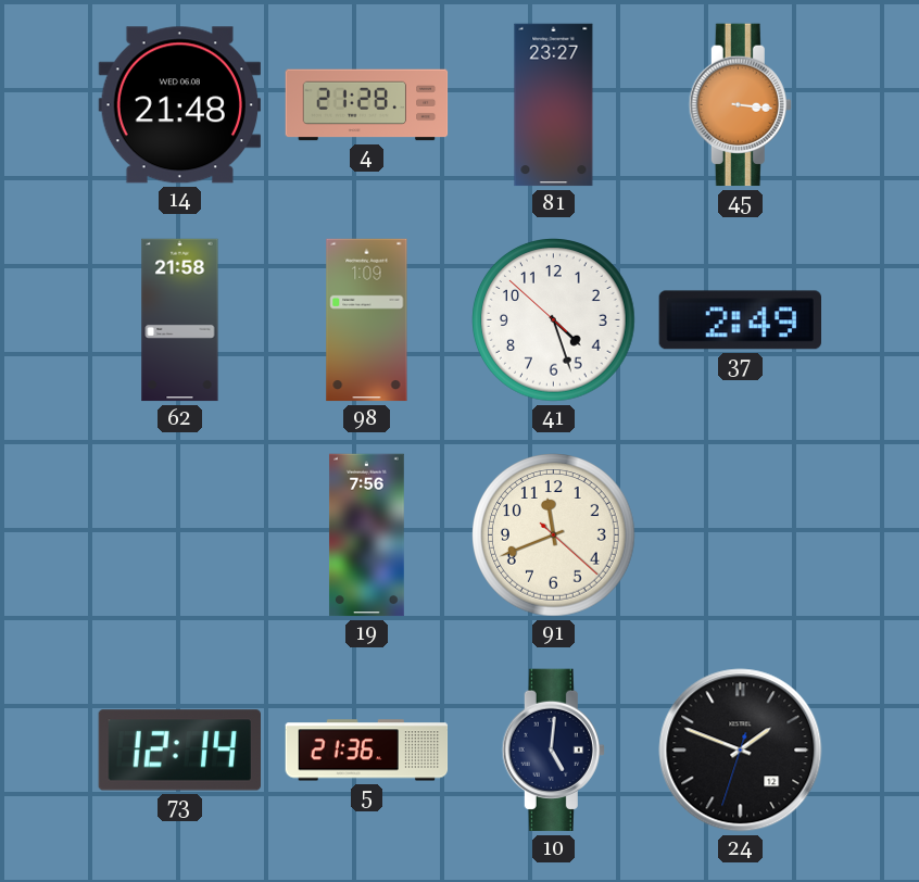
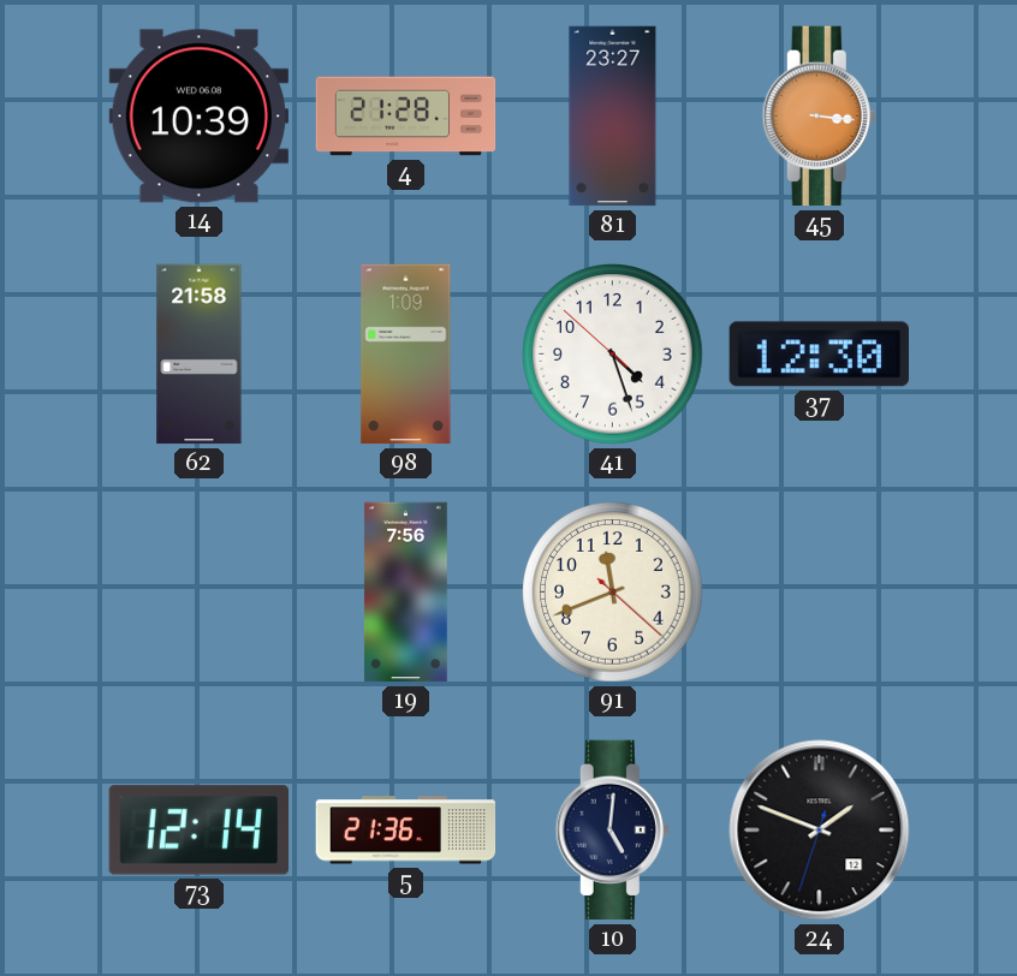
14: 21:48 -> 10:39 (198, 117)
37: 2:49 -> 12:30 (819, 355)
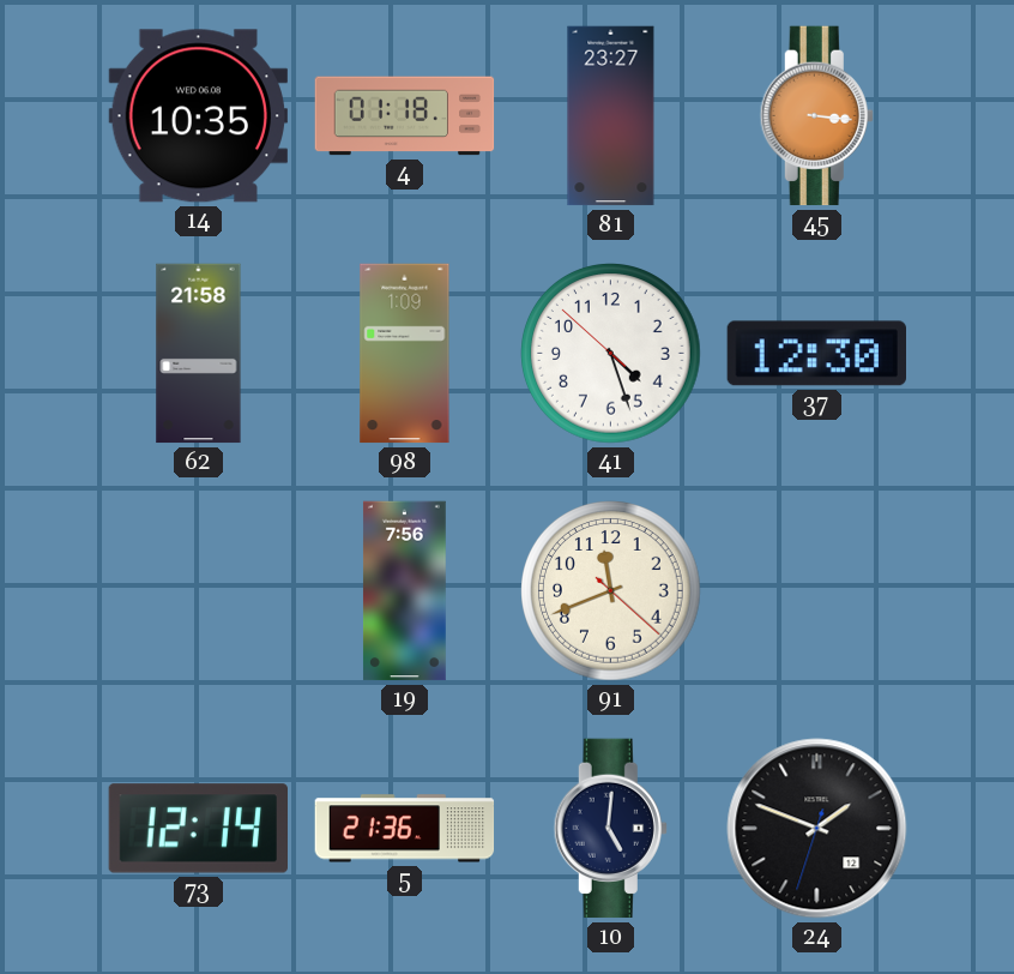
14: 10:39 -> 10:35 (198, 116)
4: 21:28 -> 01:18 (405, 116)
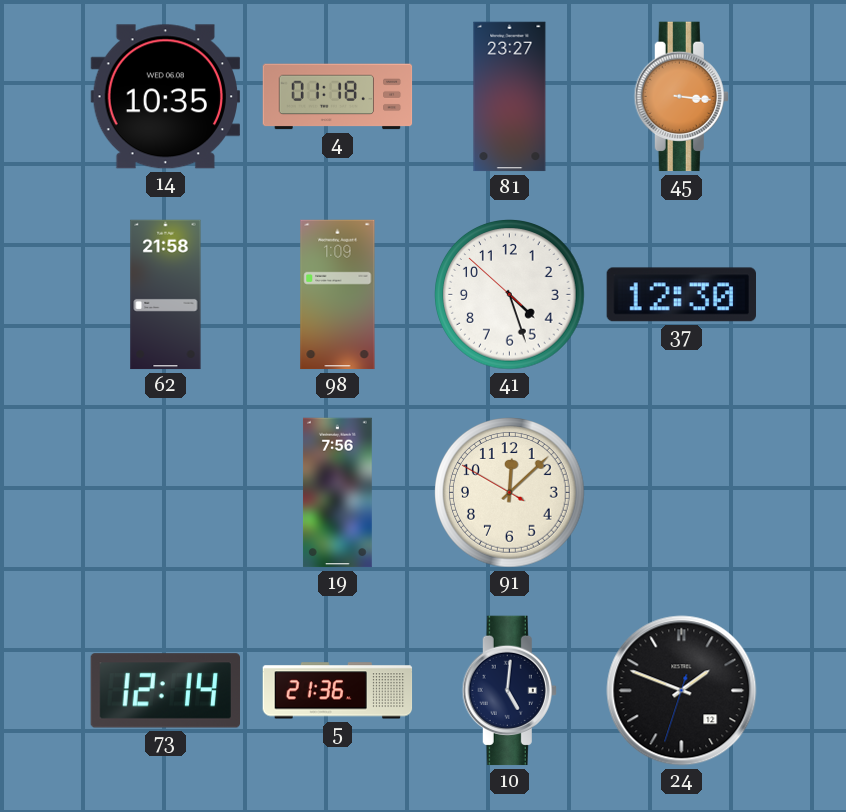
91: 11:41 -> 12:07 (510, 493)
